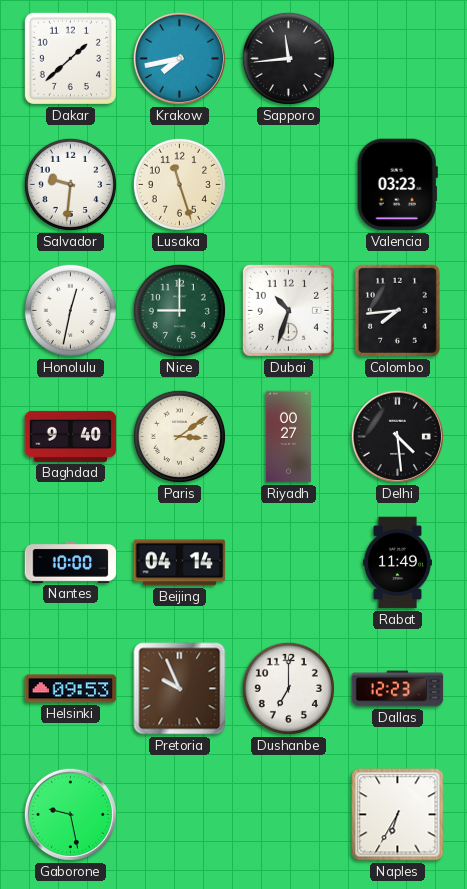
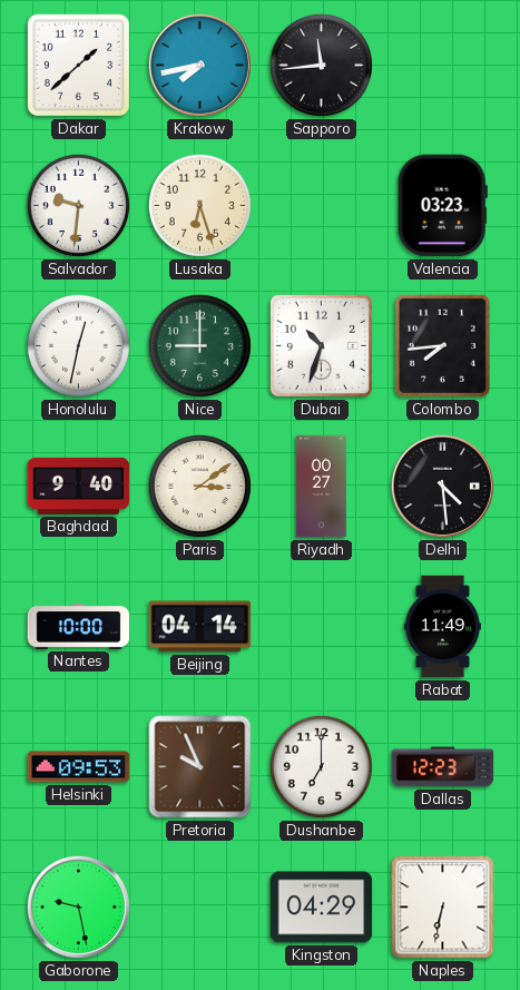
Lusaka: 11:27 -> 6:27 (199, 205)
Kingston: none -> 04:29 (322, 908)
Naples: 6:35 -> 6:32 (443, 908)
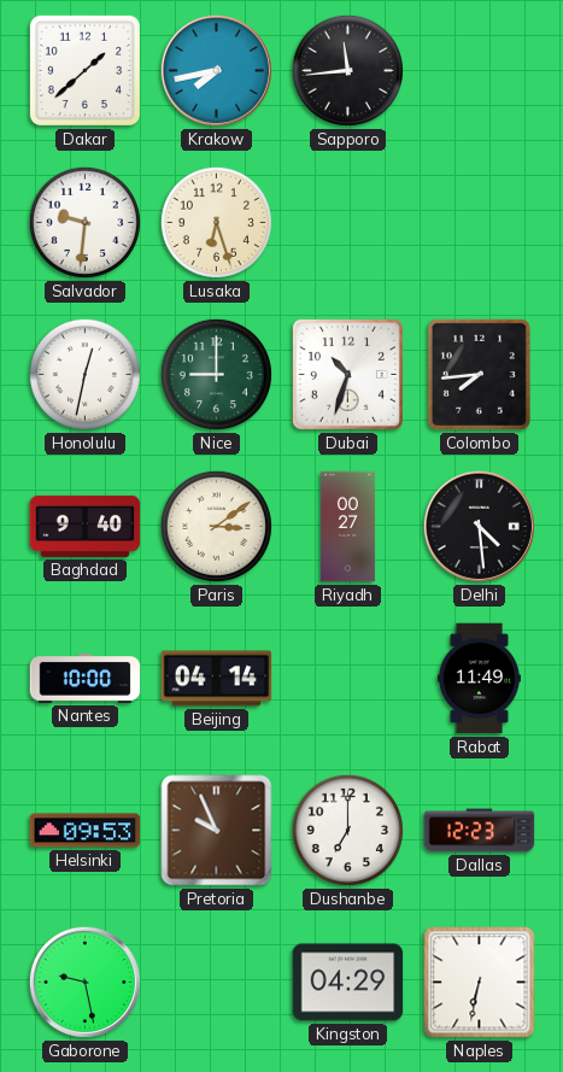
Valencia: 03:23 -> none (442, 206)
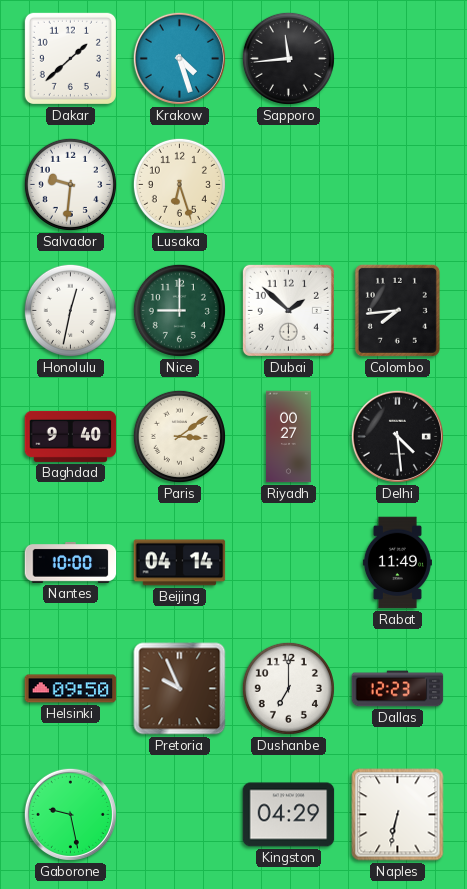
Krakow: 7:43 -> 4:27 (179, 58)
Dubai: 10:33 -> 1:52 (288, 310)
Helsinki: 09:53 -> 09:50 (71, 689)
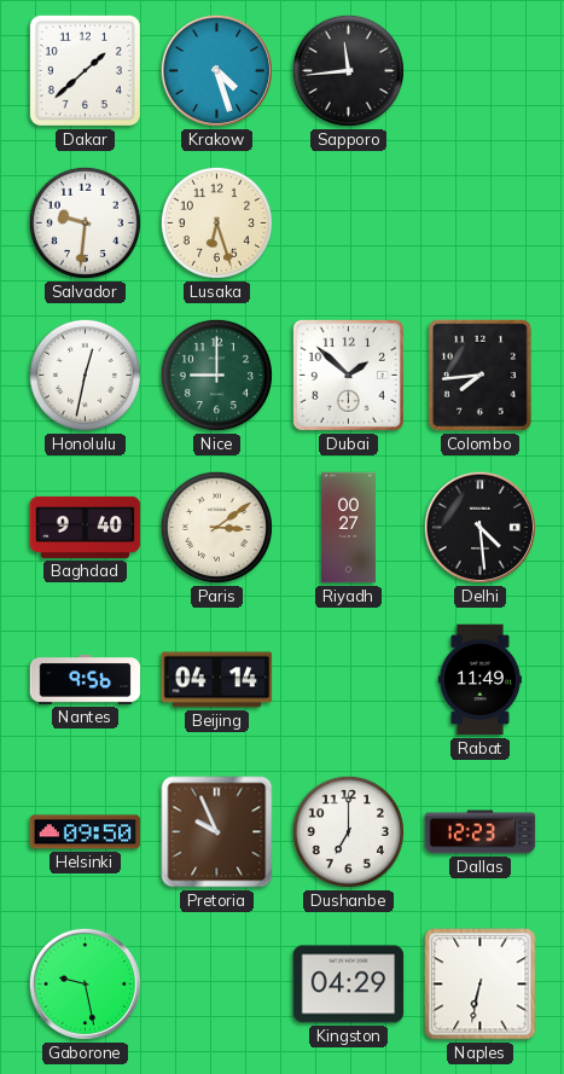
Nantes: 10:00 -> 9:56 (86, 680)
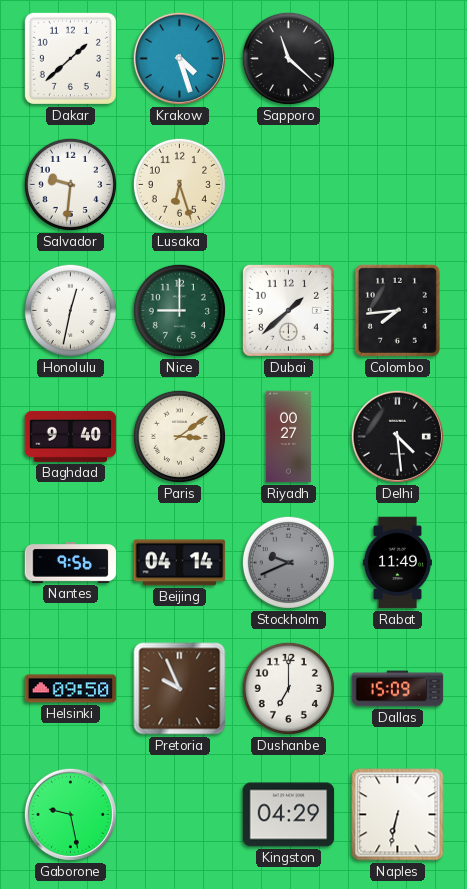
Sapporo: 11:44 -> 11:22 (288, 58)
Dubai: 1:52 -> 1:38 (288, 310)
Stockholm: none -> 9:41 (288, 562)
Dallas: 12:23 -> 15:09 (398, 689)
